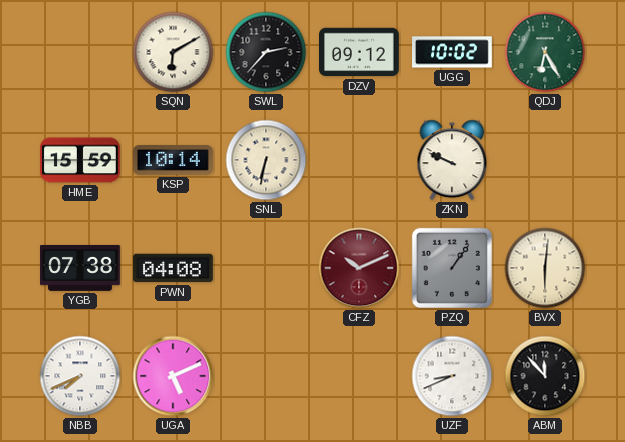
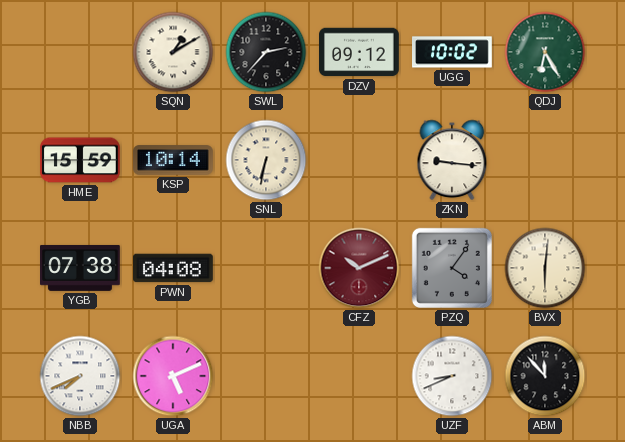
SQN: 6:10 -> 1:10 (173, 52)
ZKN: 9:49 -> 9:16 (452, 160)
PZQ: 1:06 -> 4:06 (452, 268)
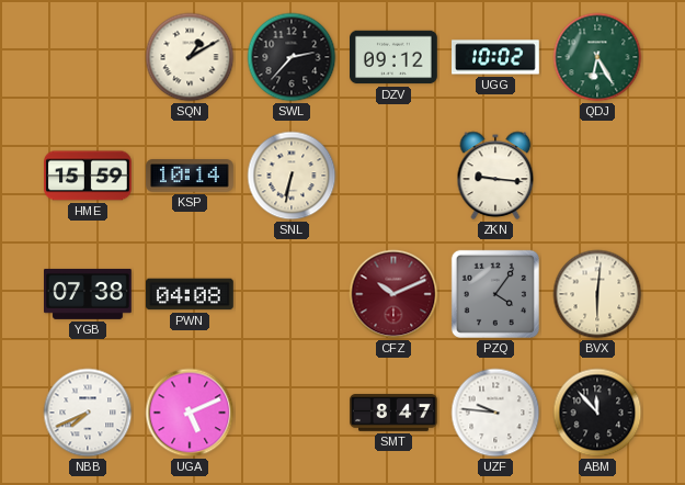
SMT: none -> 8:47 (393, 414)
UZF: 8:41 -> 9:46 (495, 413)
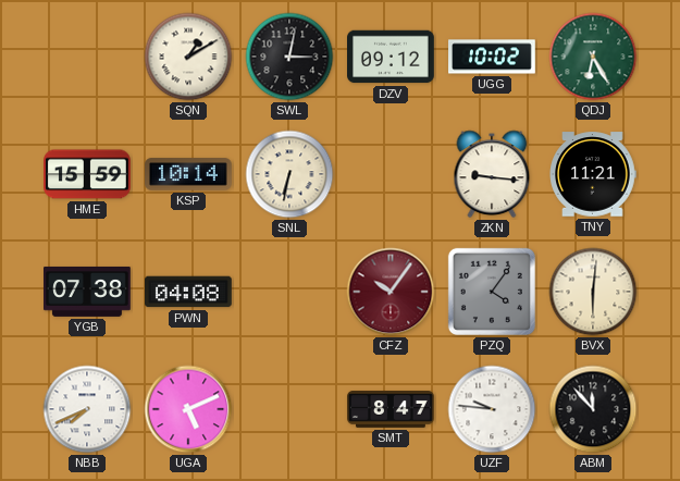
SWL: 2:37 -> 3:02 (289, 57)
TNY: none -> 11:21 (593, 174)
CFZ: 10:11 -> 10:06 (391, 292)
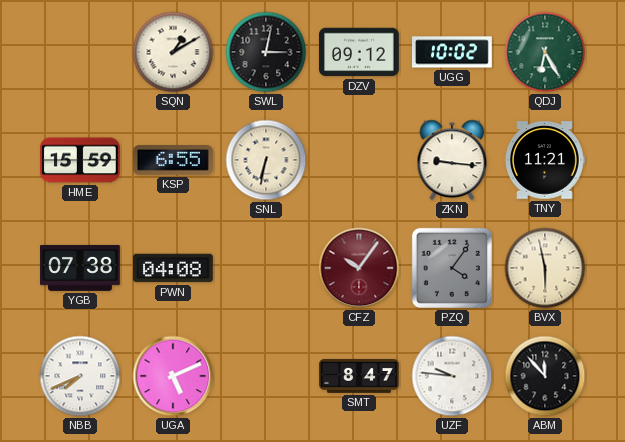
KSP: 10:14 -> 6:55 (174, 160)
BVX: 6:01 -> 5:58 (545, 268)
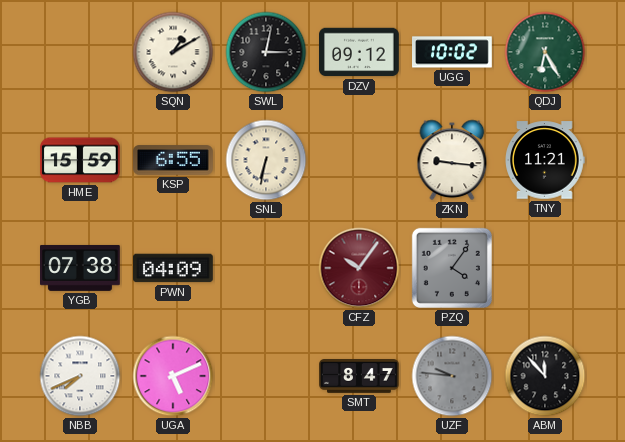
PWN: 04:08 -> 04:09 (174, 268)
BVX: 5:58 -> none (545, 268)
UZF dial: white -> grey (452, 376)
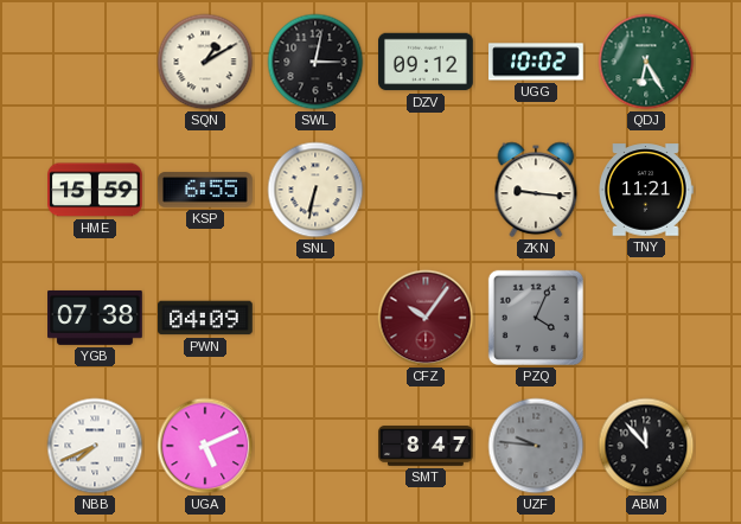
PZQ: 4:06 -> 4:04 (536, 318)
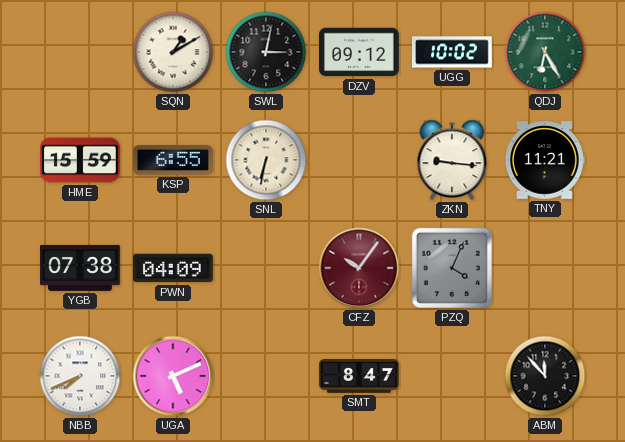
UZF: 9:46 -> none (536, 446)
